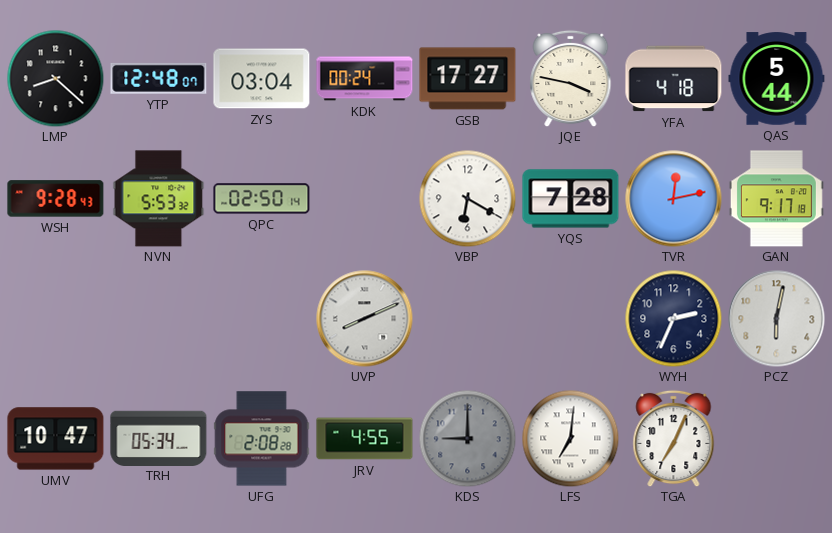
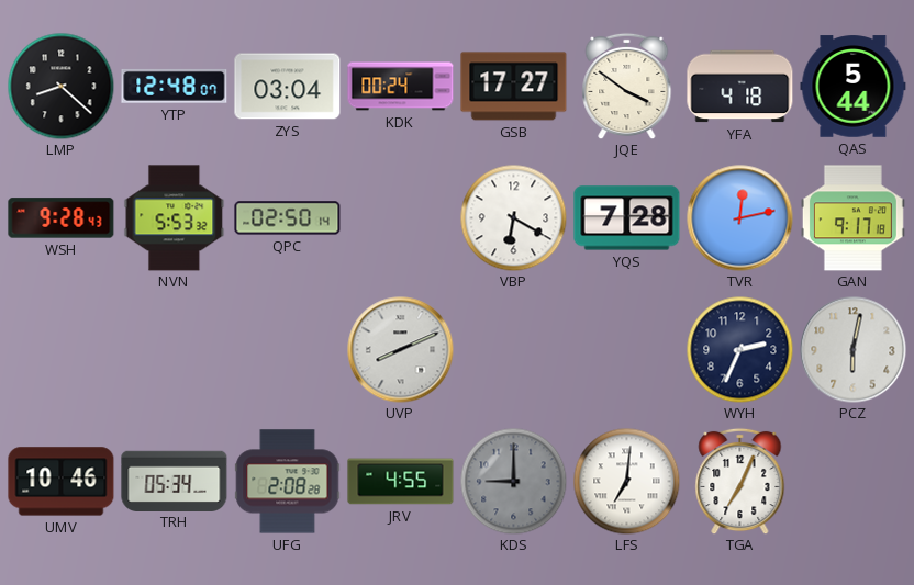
JQE: 3:47 -> 3:51 (627, 86)
UMV: 10:47 -> 10:46 (62, 482)
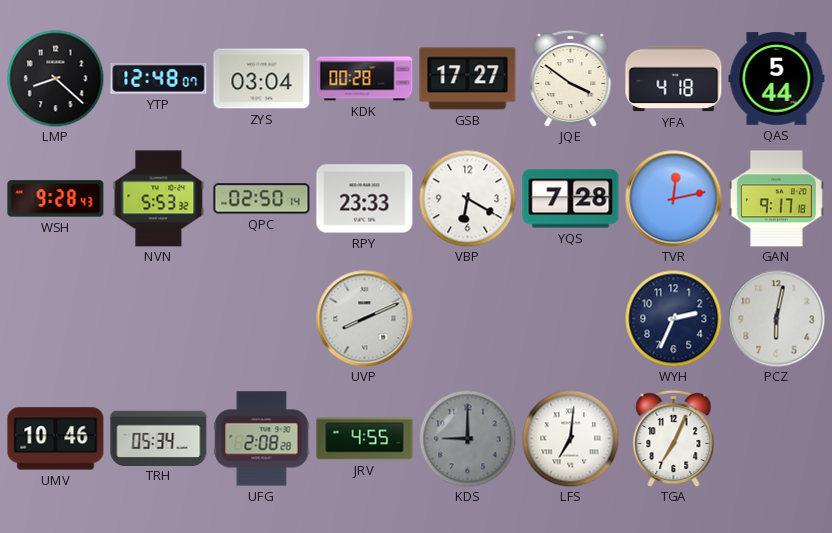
KDK: 00:24 -> 00:28 (365, 79)
RPY: none -> 23:33 (365, 199)
